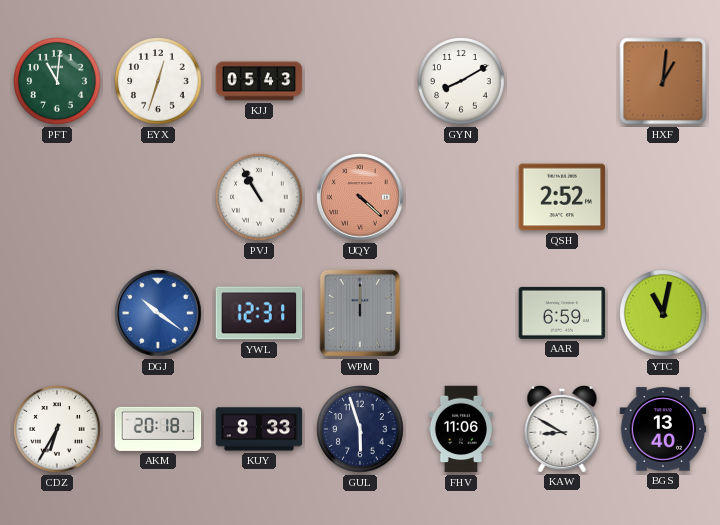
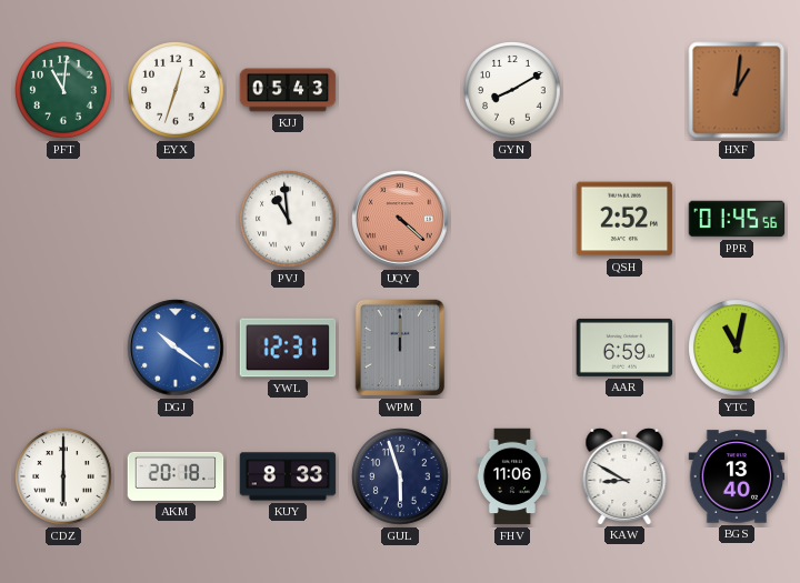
PVJ: 10:55 -> 10:59 (288, 219)
PPR: none -> 01:45 (737, 219)
CDZ: 6:35 -> 6:00 (63, 476)
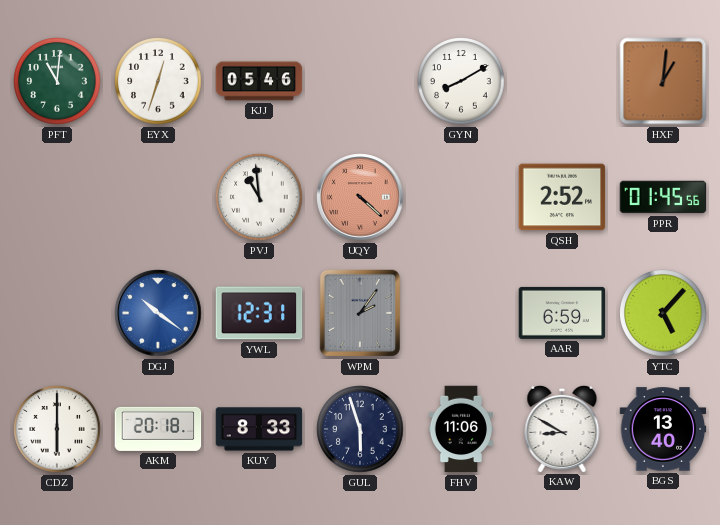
KJJ: 05:43 -> 05:46 (259, 81)
WPM: 12:00 -> 2:06 (360, 313)
YTC: 11:02 -> 5:07 (663, 313)
